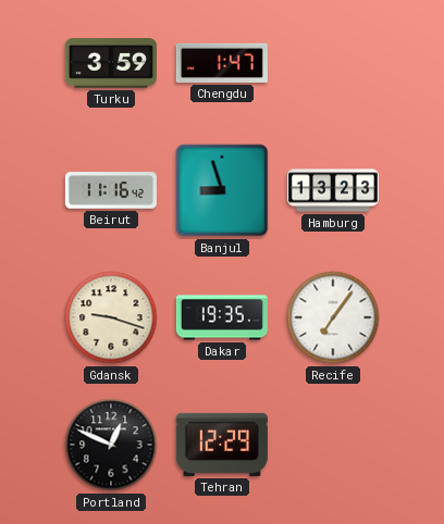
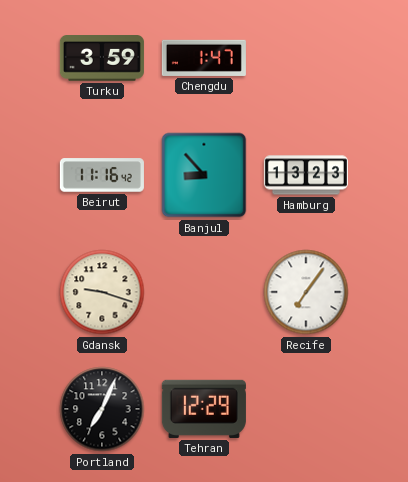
Banjul: 8:57 -> 8:53 (204, 175)
Dakar: 19:35 -> none (222, 317)
Portland: 12:49 -> 7:04 (102, 409)
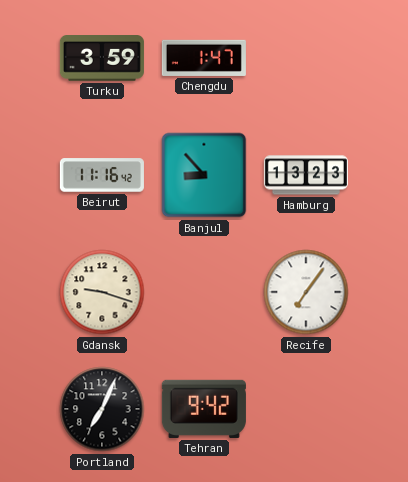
Tehran: 12:29 -> 9:42 (204, 409)
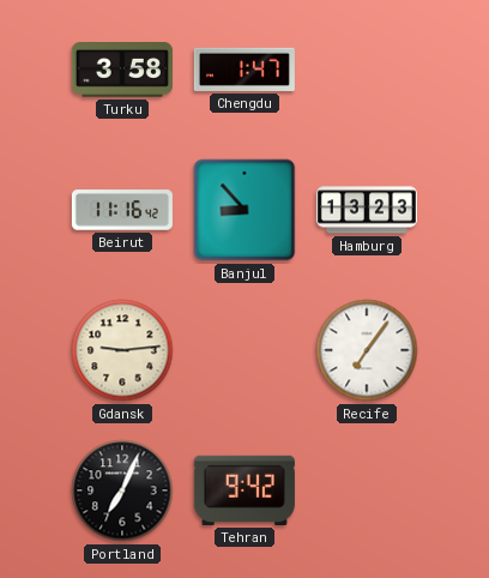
Turku: 3:59 -> 3:58 (122, 71)
Gdansk: 9:18 -> 9:14 (122, 350)
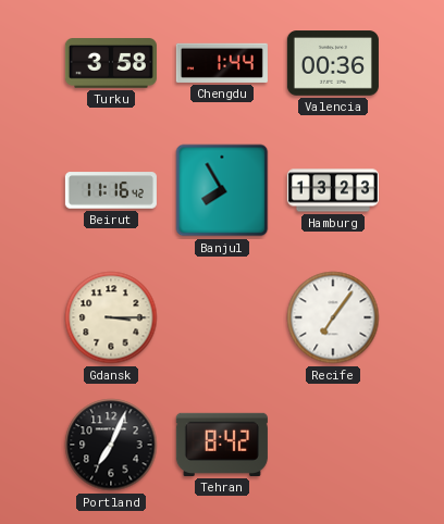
Chengdu: 1:47 -> 1:44 (222, 63)
Valencia: none -> 00:36 (333, 63)
Banjul: 8:53 -> 7:55 (222, 190)
Gdansk: 9:14 -> 3:15 (111, 317)
Tehran: 9:42 -> 8:42 (222, 445)
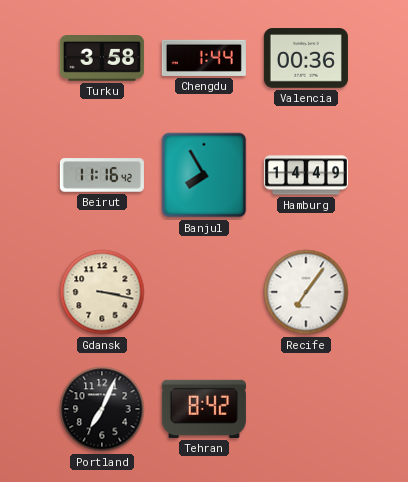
Hamburg: 13:23 -> 14:49 (306, 175)
Gdansk: 3:15 -> 3:17 (102, 292)
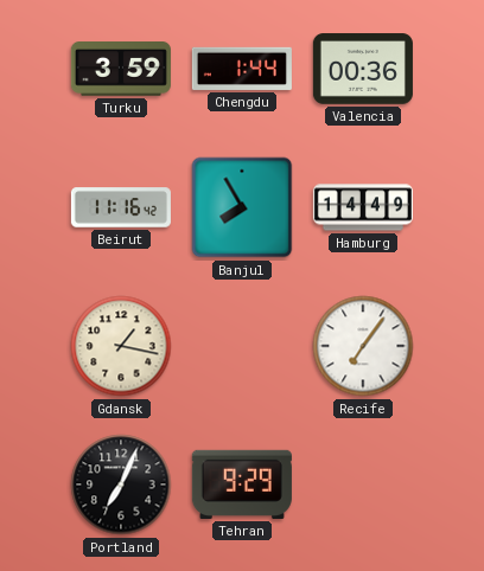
Turku: 3:58 -> 3:59 (121, 70)
Gdansk: 3:17 -> 1:17 (121, 346)
Tehran: 8:42 -> 9:29 (242, 485)
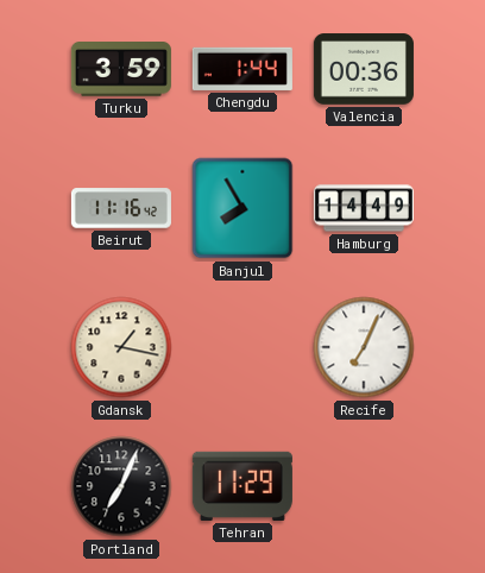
Recife: 7:06 -> 7:04 (364, 347)
Tehran: 9:29 -> 11:29 (242, 486)
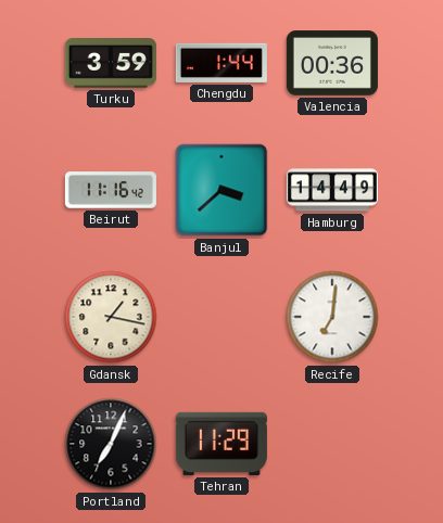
Banjul: 7:55 -> 3:38 (221, 190)
Recife: 7:04 -> 7:01 (332, 317)
